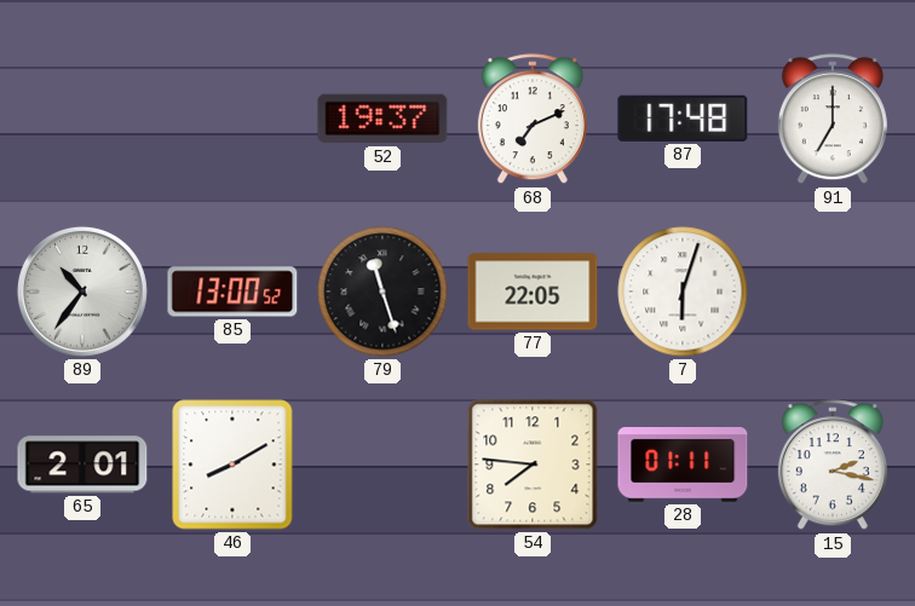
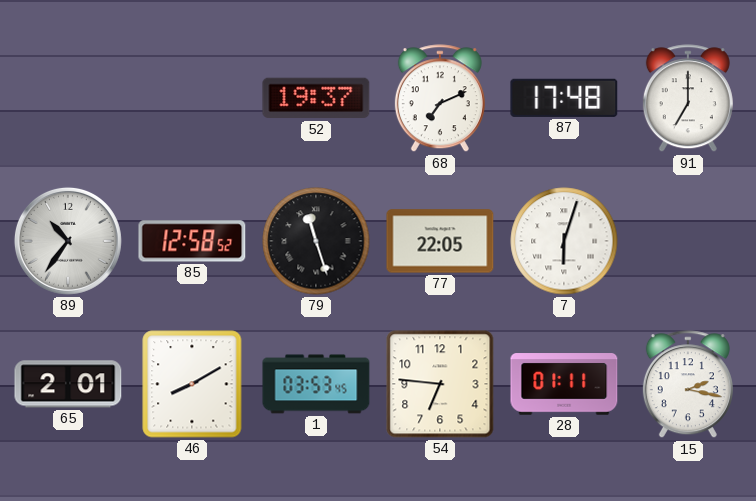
85: 13:00 -> 12:58 (192, 241)
1: none -> 03:53 (316, 384)
54: 7:46 -> 6:46 (440, 384)
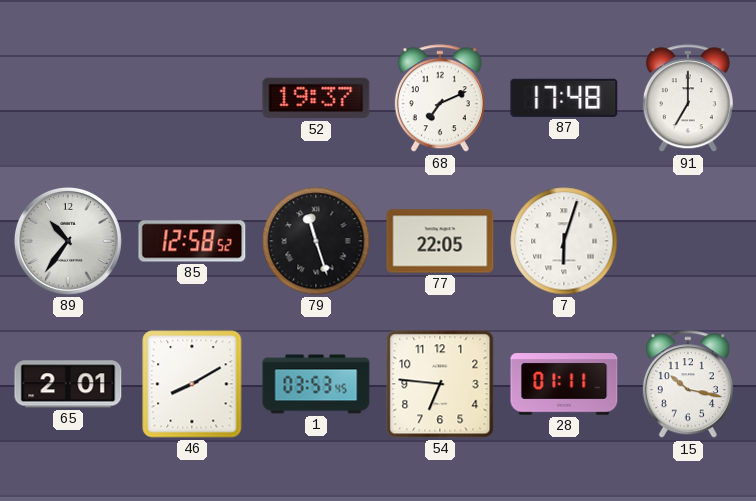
15: 2:17 -> 10:17 (688, 385)
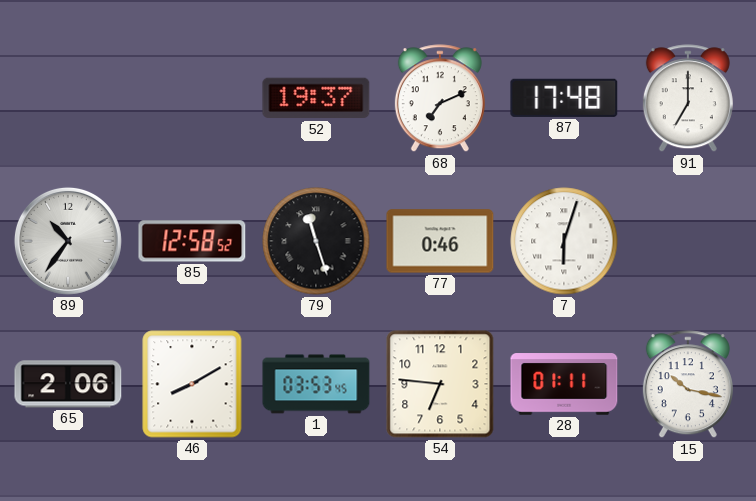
77: 22:05 -> 0:46 (440, 241)
65: 2:01 -> 2:06 (68, 384)
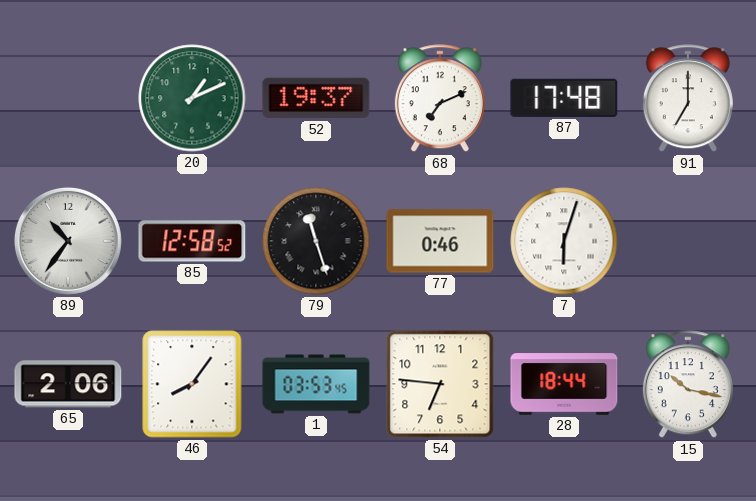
20: none -> 1:11 (192, 98)
46: 8:10 -> 8:06 (192, 384)
28: 01:11 -> 18:44 (564, 384)
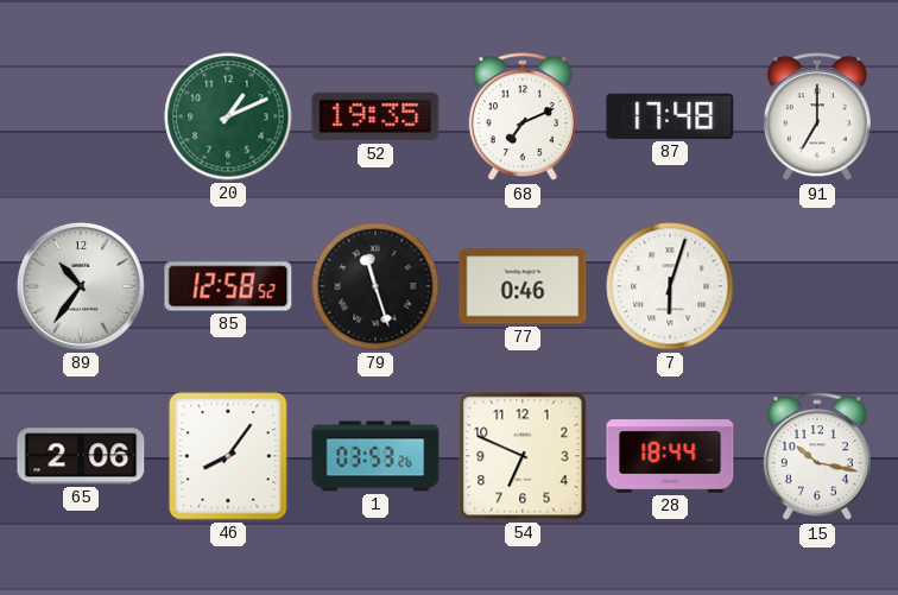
52: 19:37 -> 19:35 (375, 116)
1: 03:53:45 -> 03:53:26 (375, 456)
54: 6:46 -> 6:49 (523, 456)
